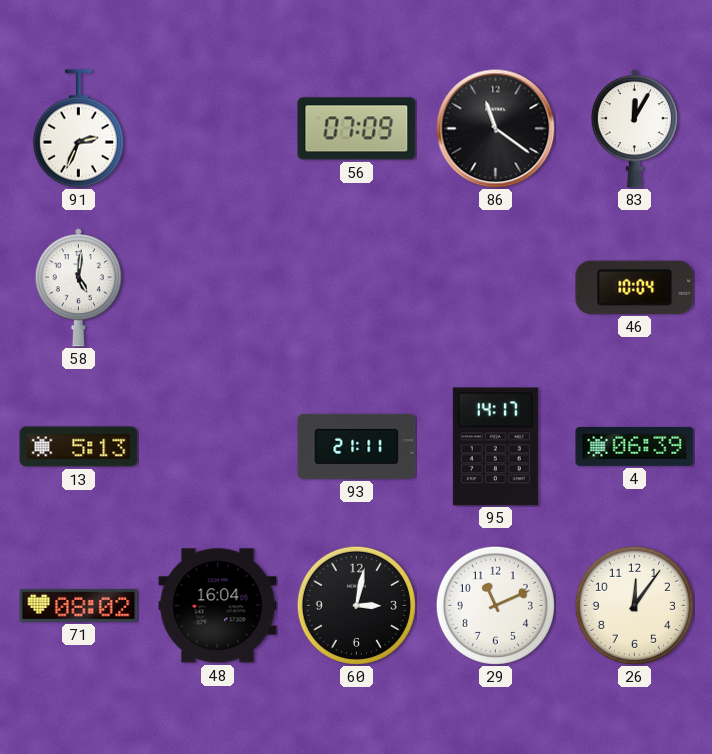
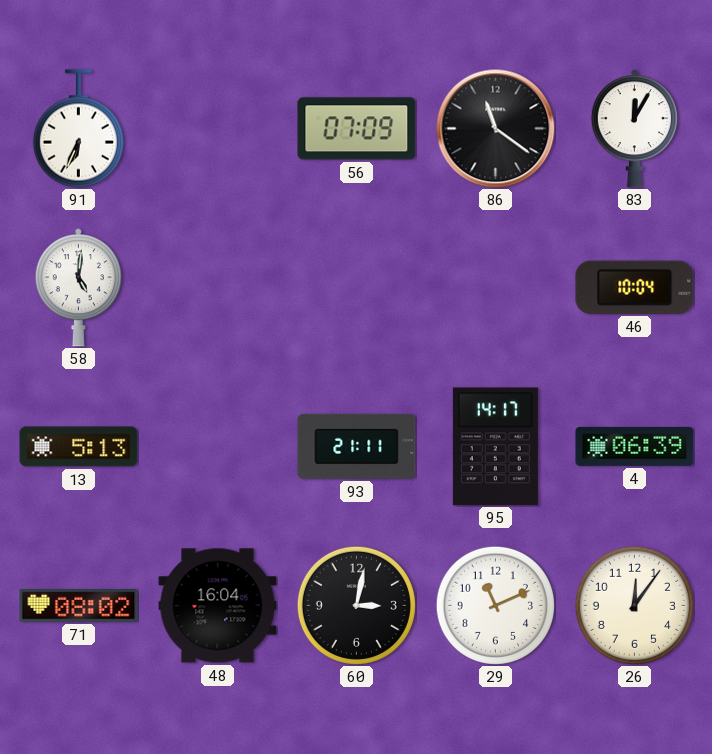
91: 2:34 -> 6:34 (78, 129)
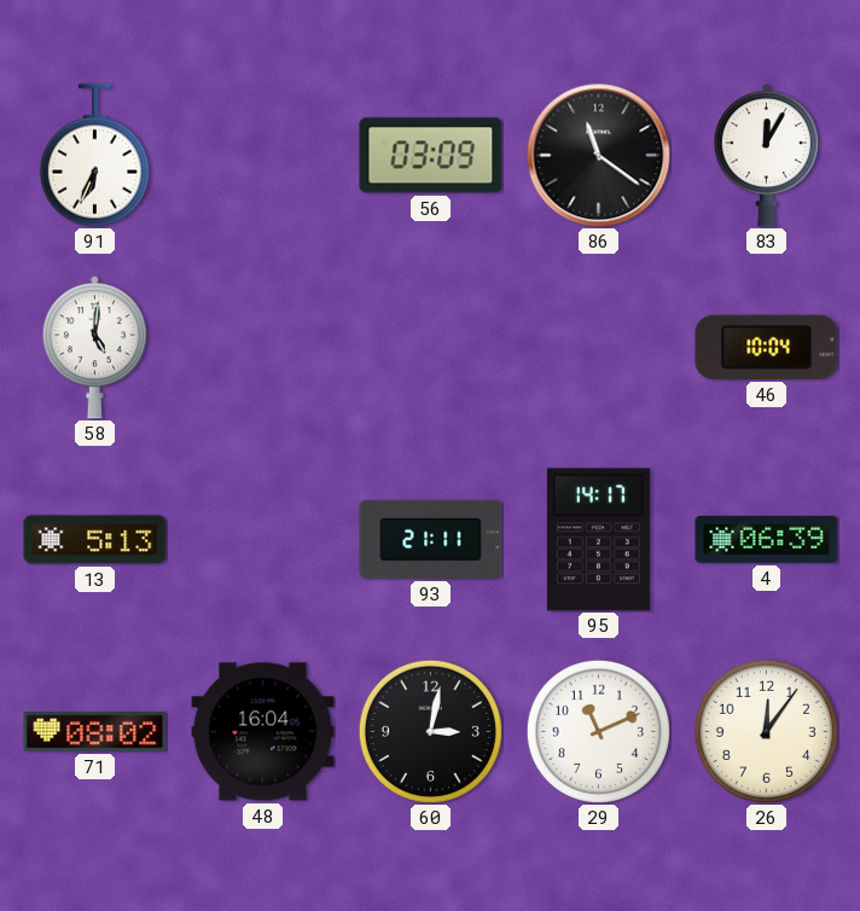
56: 07:09 -> 03:09 (431, 156)
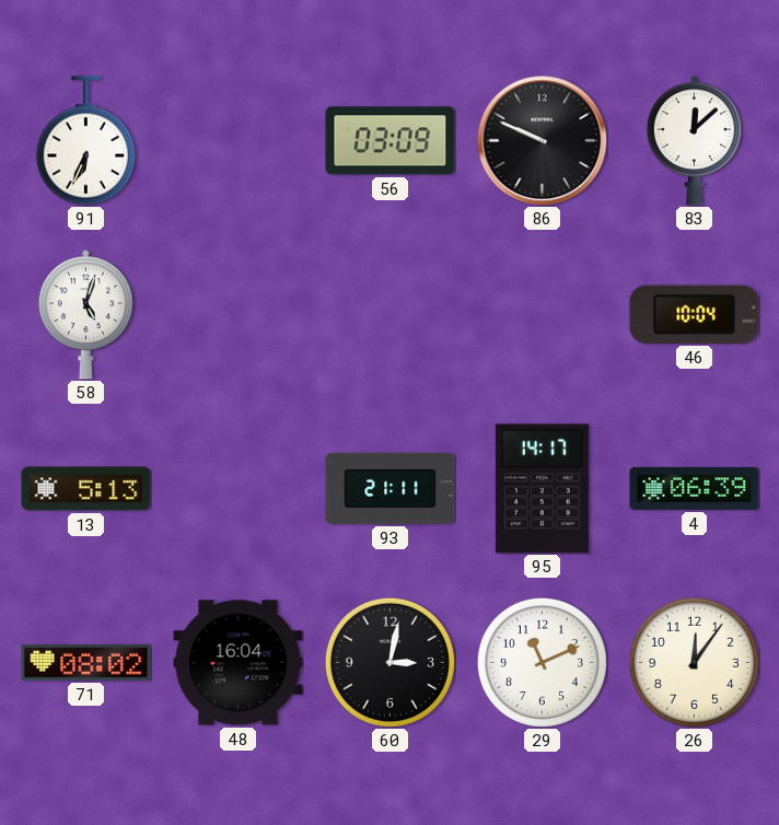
86: 11:21 -> 9:49 (543, 141)
83: 12:05 -> 12:08 (694, 141)
58: 5:01 -> 5:03 (85, 315)
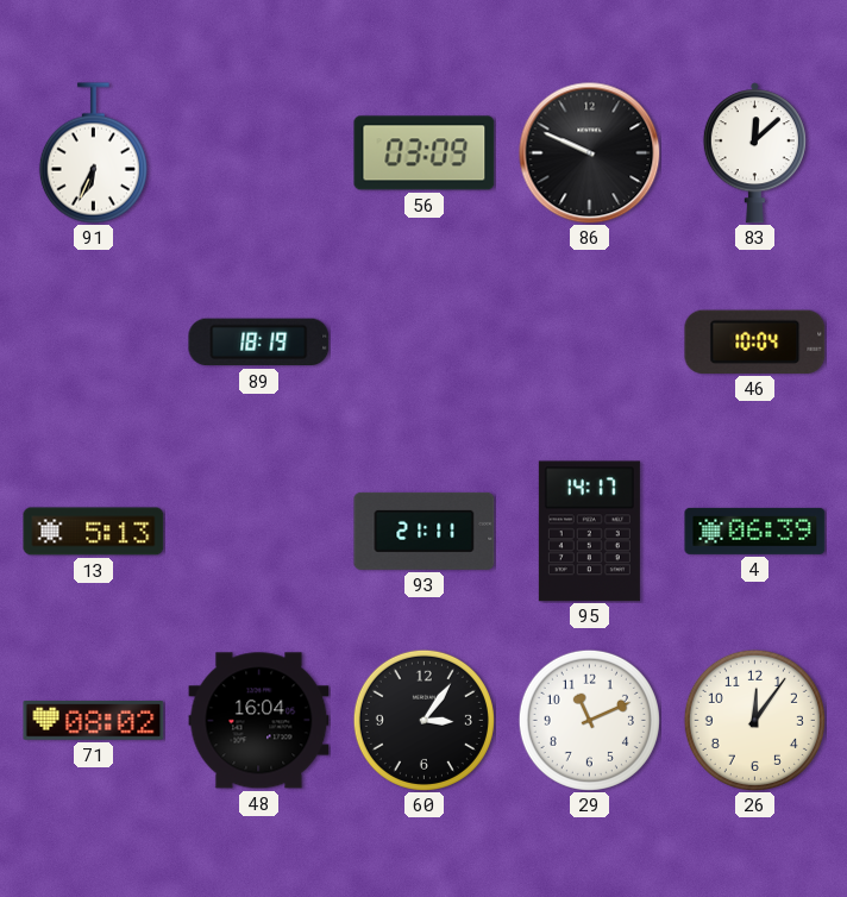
58: 5:03 -> none (85, 315)
89: none -> 18:19 (259, 343)
60: 3:02 -> 3:06 (424, 720)
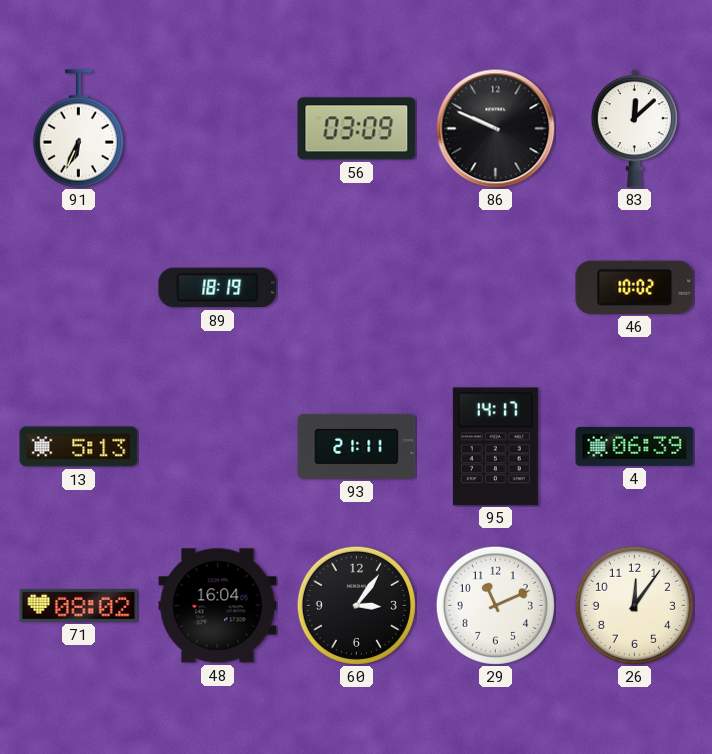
46: 10:04 -> 10:02 (635, 287)
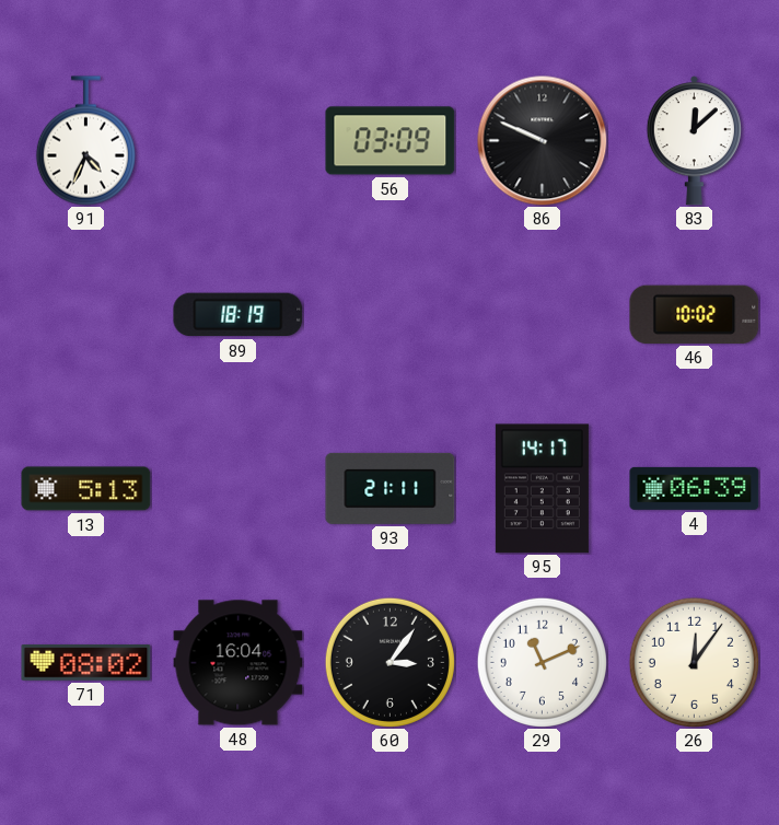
91: 6:34 -> 4:34 (85, 141)
